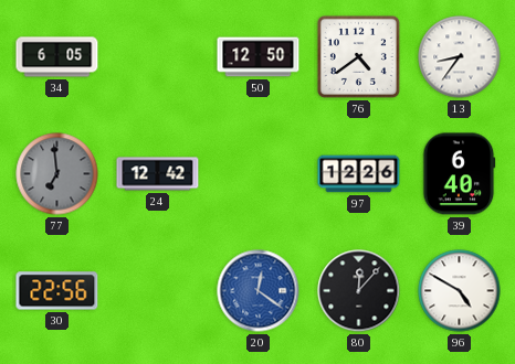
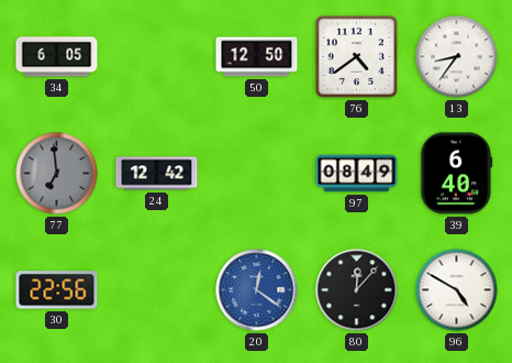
97: 12:26 -> 08:49 (357, 174)
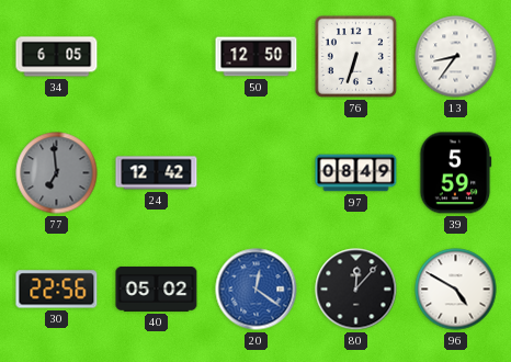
76: 4:39 -> 6:33 (355, 56)
39: 6:40 -> 5:59 (456, 173)
40: none -> 05:02 (157, 289)
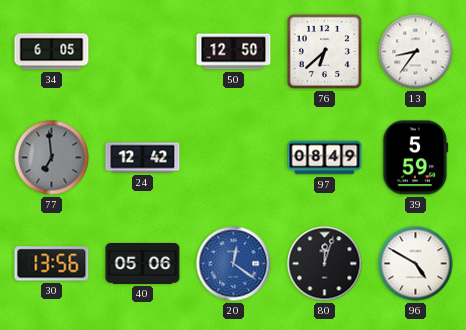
76: 6:33 -> 6:38 (324, 51)
30: 22:56 -> 13:56 (52, 264)
40: 05:02 -> 05:06 (143, 263)
80: 12:07 -> 12:03 (325, 264)
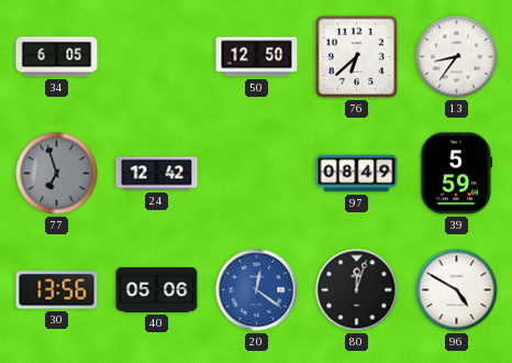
77: 6:59 -> 6:57 (57, 174)
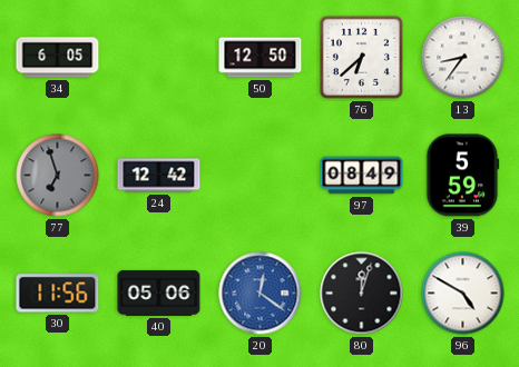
30: 13:56 -> 11:56 (58, 294)
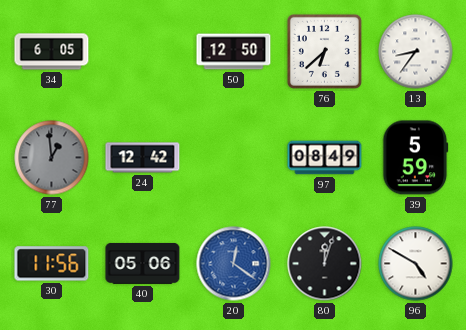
77: 6:57 -> 12:59 (52, 158)
